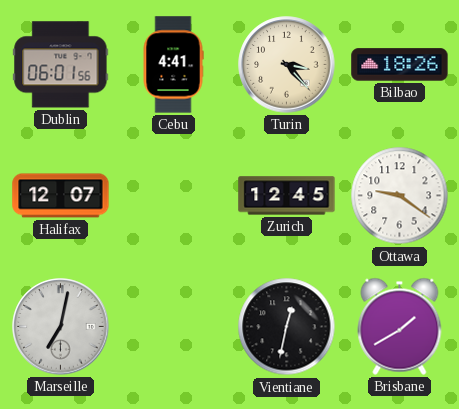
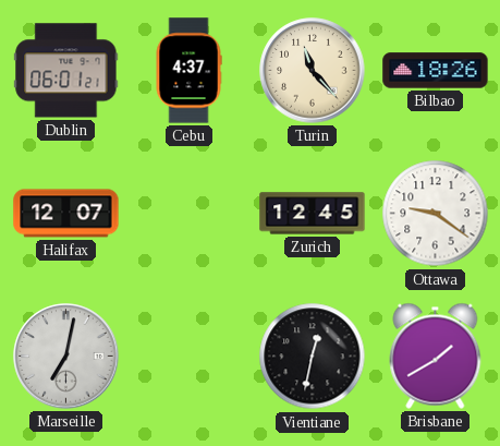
Dublin: 06:01:56 -> 06:01:21 (66, 71)
Cebu: 4:41 -> 4:37 (188, 71)
Turin: 3:23 -> 11:23 (313, 71)
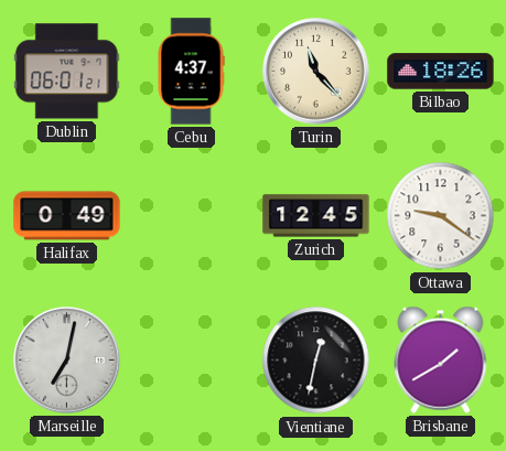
Halifax: 12:07 -> 0:49 (67, 216)
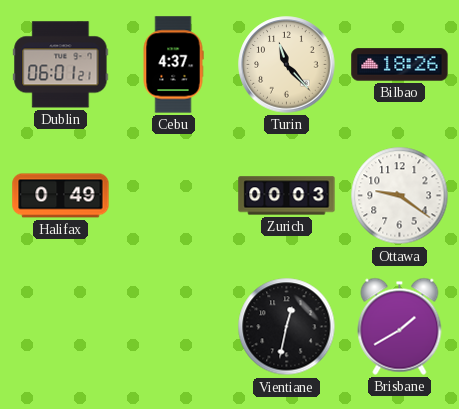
Zurich: 12:45 -> 00:03 (287, 196)
Marseille: 7:02 -> none (67, 361)
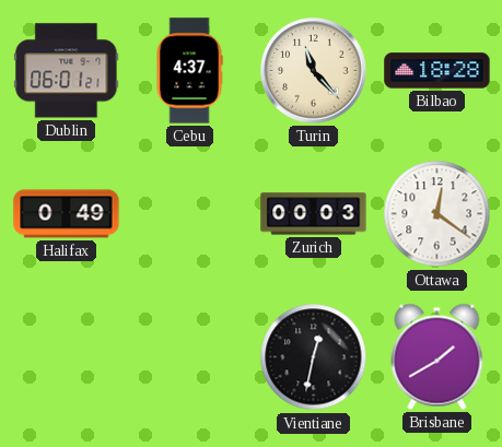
Bilbao: 18:26 -> 18:28 (437, 71)
Ottawa: 9:21 -> 12:21 (437, 214)
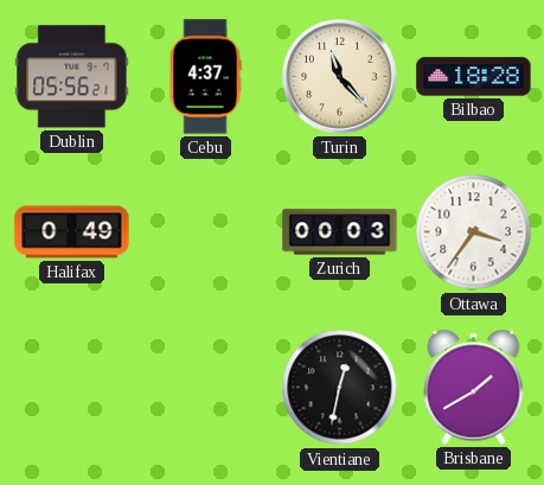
Dublin: 06:01 -> 05:56 (72, 77)
Ottawa: 12:21 -> 3:36 (474, 232)
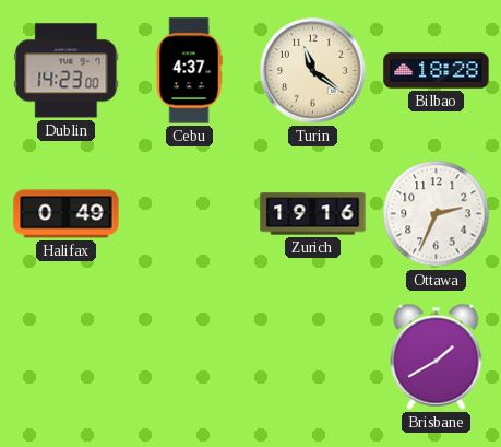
Dublin: 05:56 -> 14:23 (67, 71)
Turin: 11:23 -> 11:21 (313, 71)
Zurich: 00:03 -> 19:16 (313, 214)
Ottawa: 3:36 -> 2:34 (437, 214)
Vientiane: 12:32 -> none (340, 388)
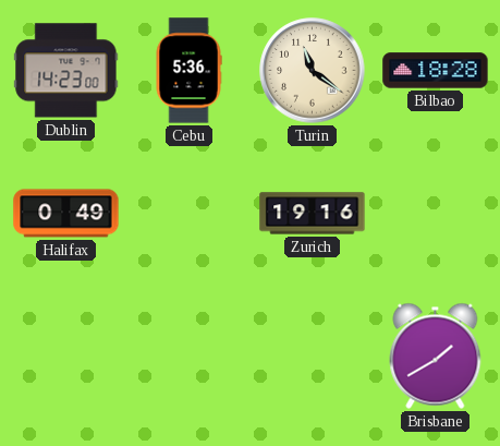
Cebu: 4:37 -> 5:36 (188, 71)
Ottawa: 2:34 -> none (437, 214)
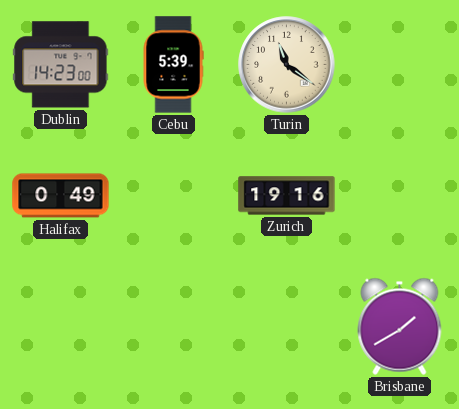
Cebu: 5:36 -> 5:39 (173, 65)
Bilbao: 18:28 -> none (436, 71)
